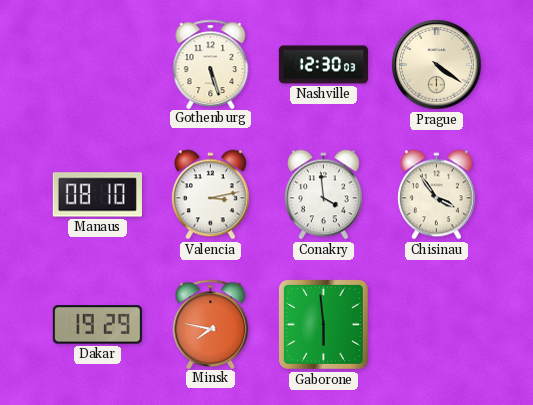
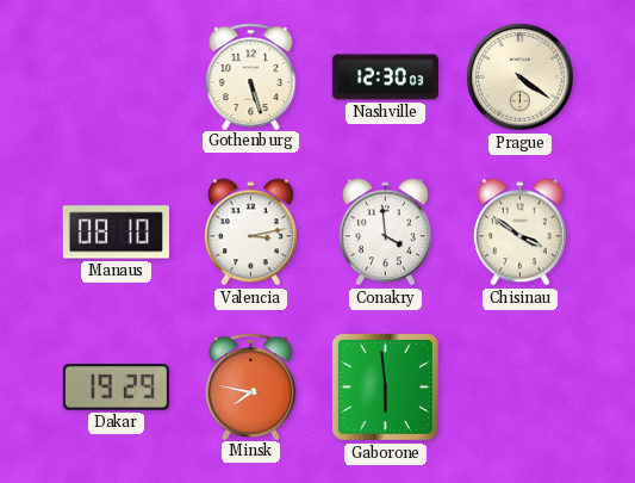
Chisinau: 3:54 -> 3:51 (519, 233)
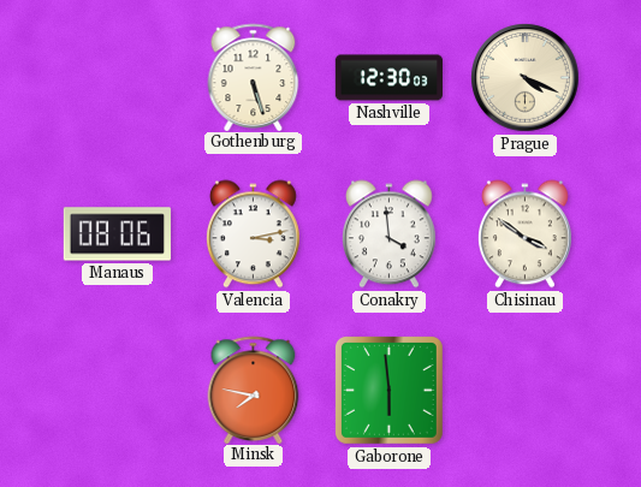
Prague: 4:21 -> 4:19 (526, 78)
Manaus: 08:10 -> 08:06 (117, 234)
Dakar: 19:29 -> none (116, 388)
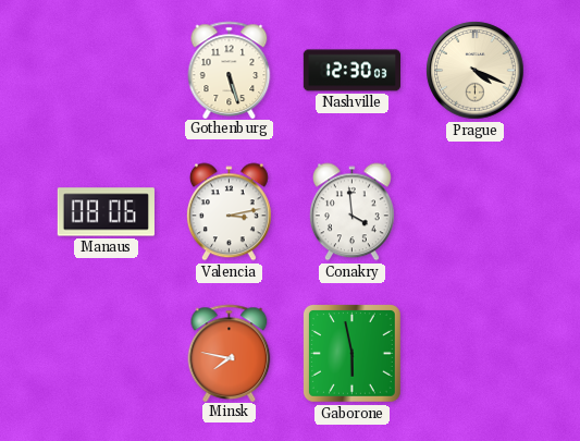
Chisinau: 3:51 -> none (524, 234)
Gaborone: 5:59 -> 5:58 (351, 353)
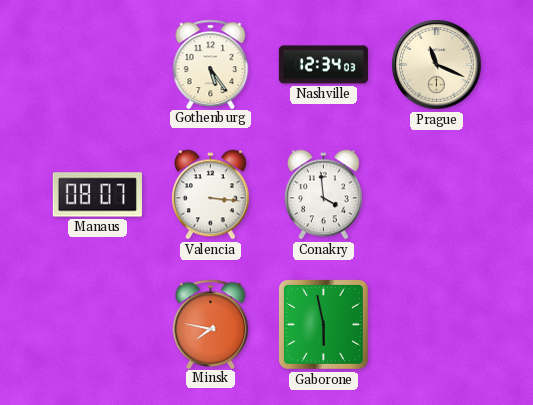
Gothenburg: 5:27 -> 5:24 (211, 64)
Nashville: 12:30 -> 12:34 (323, 65)
Prague: 4:19 -> 11:19 (437, 65)
Manaus: 08:06 -> 08:07 (97, 195)
Valencia: 3:13 -> 3:16 (210, 195)
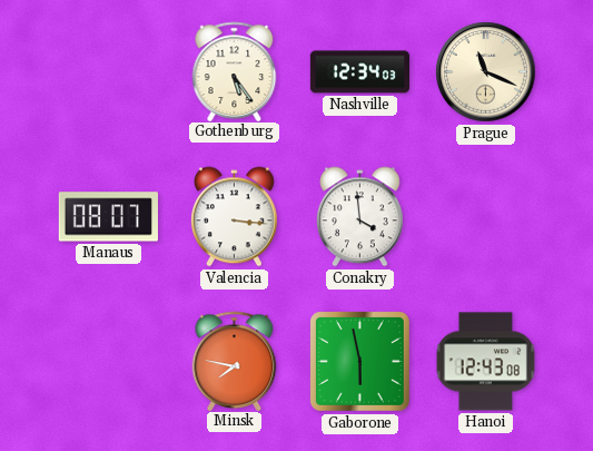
Hanoi: none -> 12:43 (486, 362)
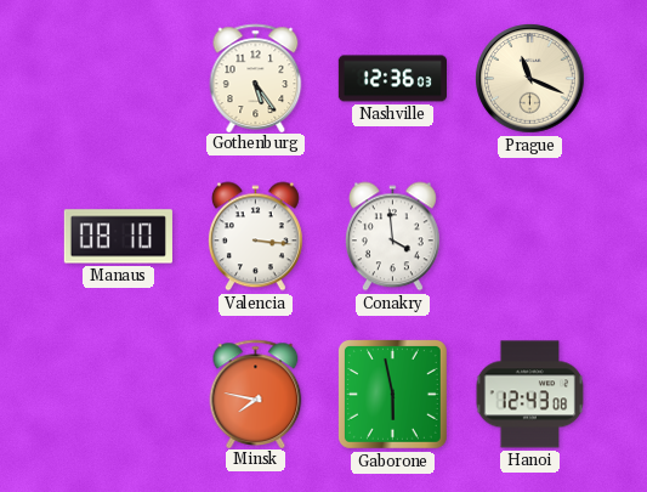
Nashville: 12:34 -> 12:36 (392, 79)
Manaus: 08:07 -> 08:10 (118, 237)
